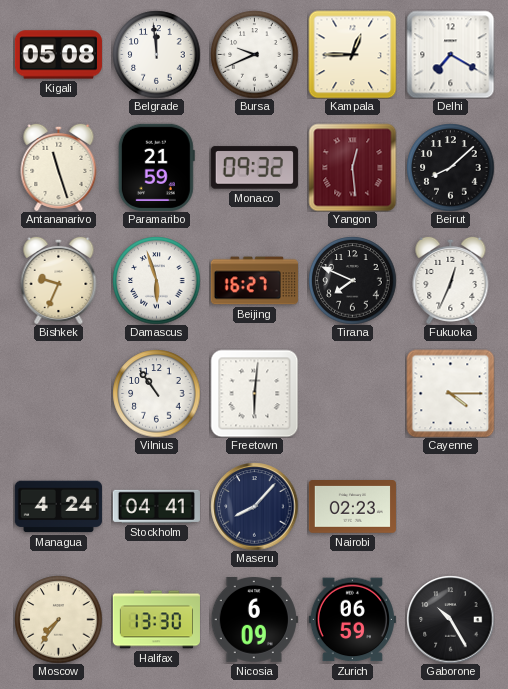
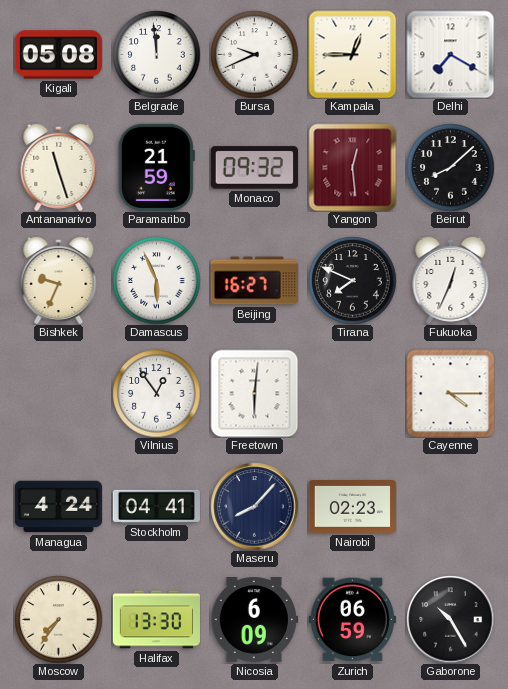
Damascus: 5:57 -> 5:56 (156, 280)
Vilnius: 10:54 -> 12:54 (156, 393)
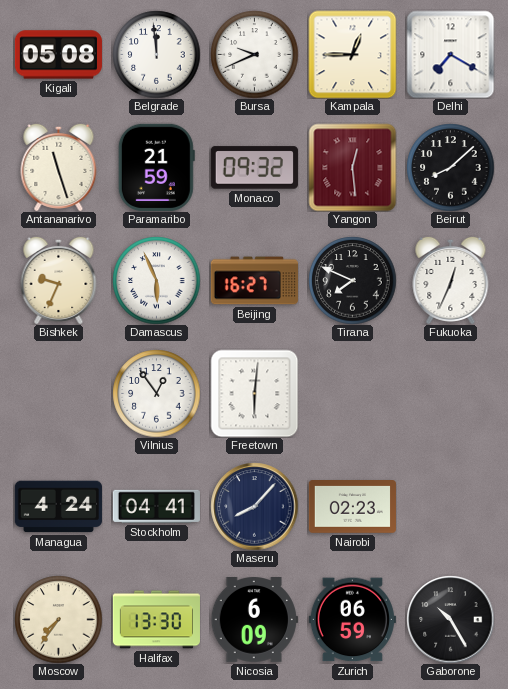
Cayenne: 4:15 -> none (450, 393)
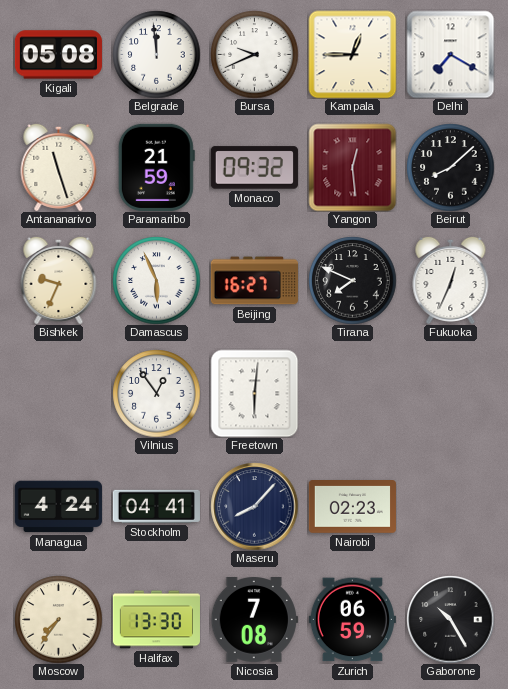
Nicosia: 6:09 -> 7:08 (254, 620)
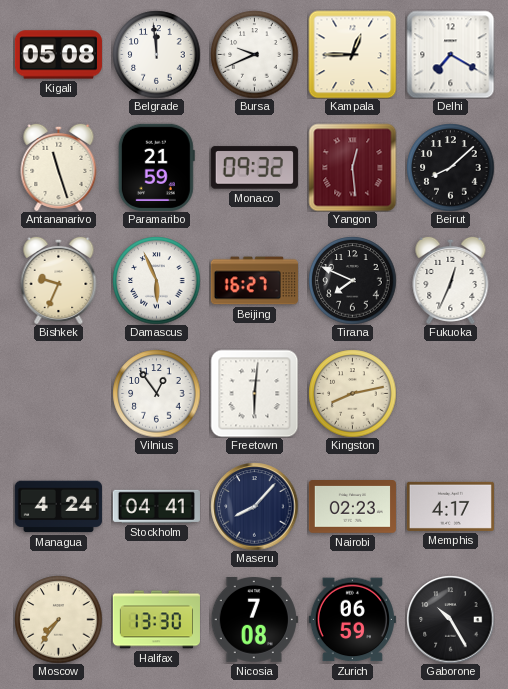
Kingston: none -> 8:13 (352, 393)
Memphis: none -> 4:17 (450, 506)
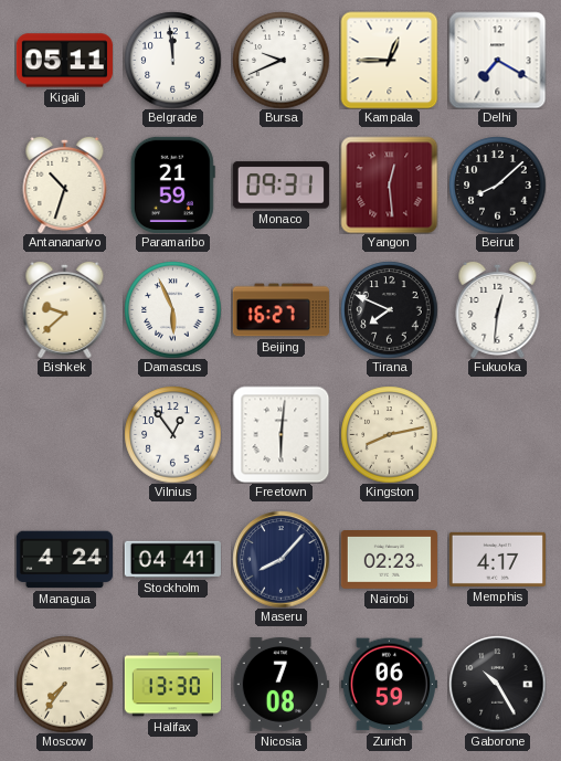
Kigali: 05:08 -> 05:11 (64, 61)
Antananarivo: 11:27 -> 10:33 (65, 184)
Monaco: 09:32 -> 09:31 (280, 186)
Bishkek: 9:34 -> 9:38 (65, 309)
Fukuoka: 12:34 -> 12:31 (498, 309)
